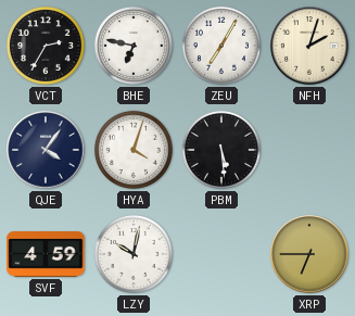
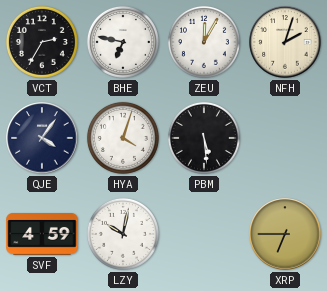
ZEU: 7:05 -> 12:05 (204, 42)
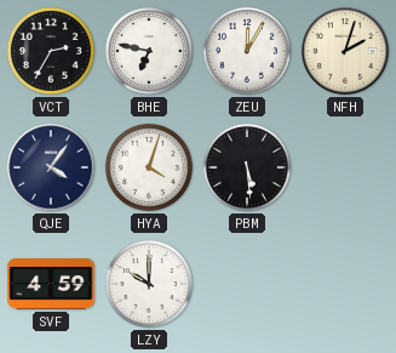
LZY: 10:02 -> 10:00 (149, 284)
XRP: 6:45 -> none (285, 234)
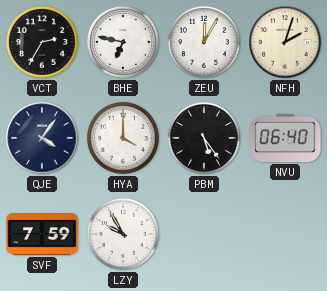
HYA: 4:03 -> 4:00 (123, 138)
PBM: 5:29 -> 5:24 (204, 138)
NVU: none -> 06:40 (285, 138)
SVF: 4:59 -> 7:59 (42, 235)
LZY: 10:00 -> 9:55 (123, 234)
